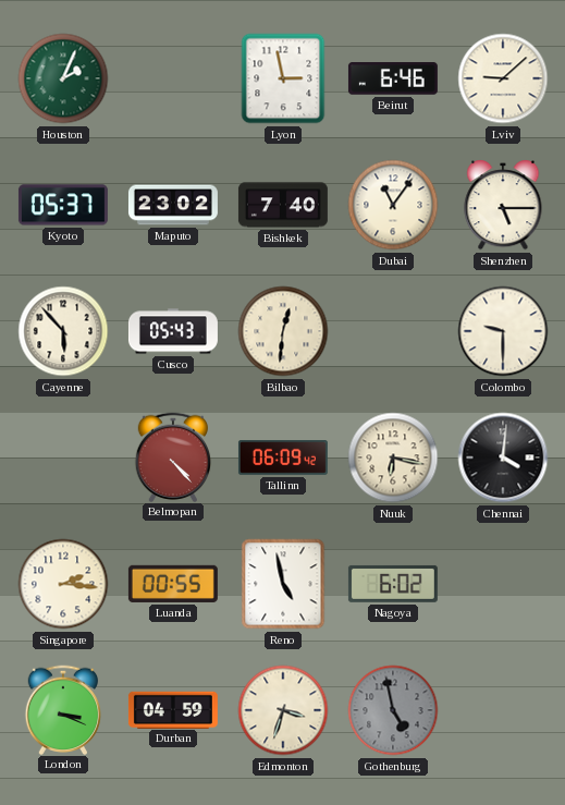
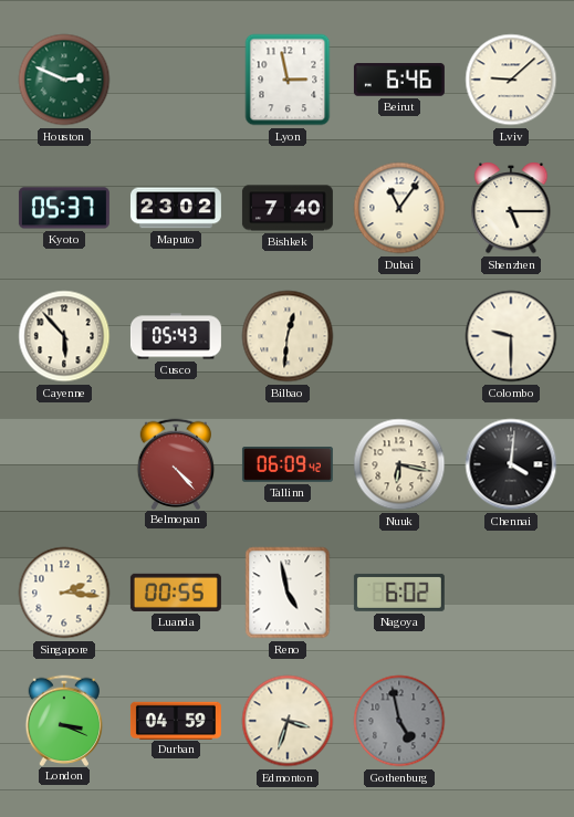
Houston: 2:04 -> 2:49 (64, 80)
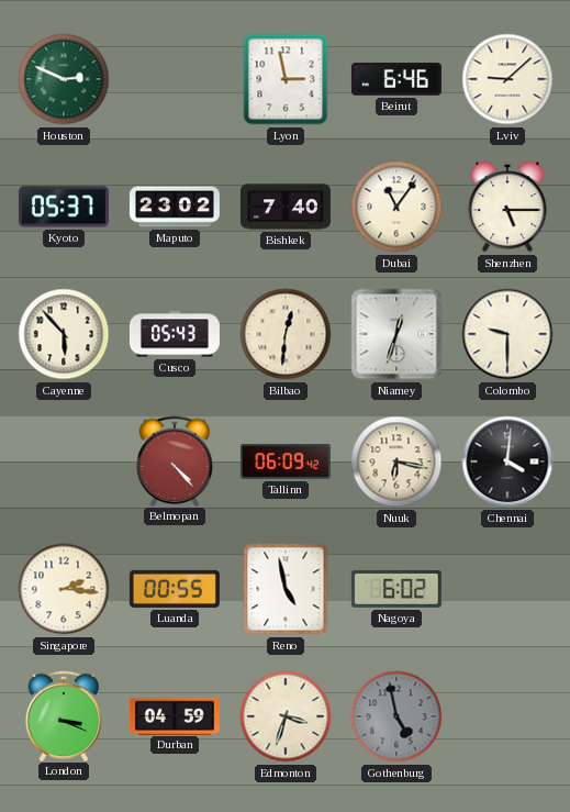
Niamey: none -> 12:33 (396, 334)
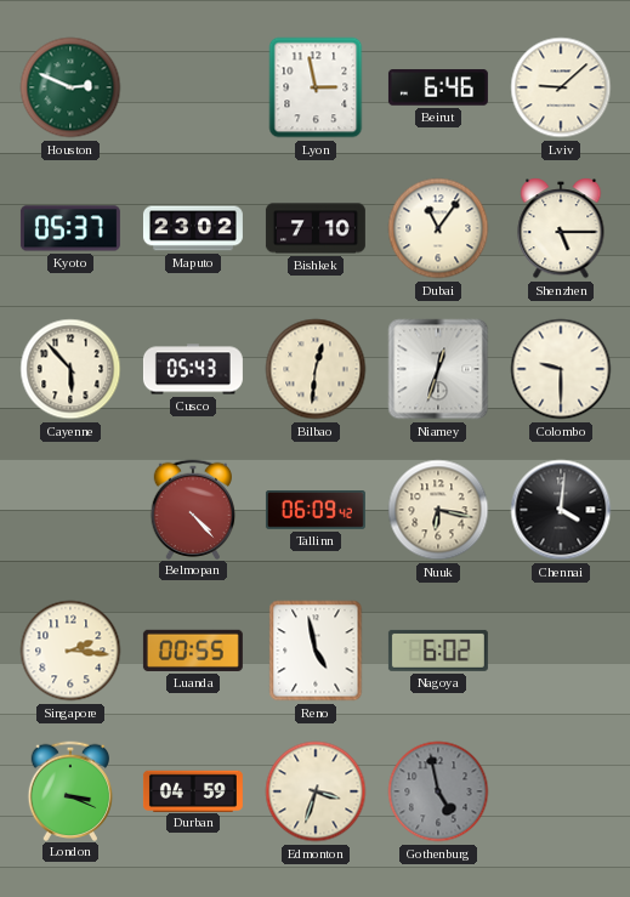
Bishkek: 7:40 -> 7:10 (316, 228)
